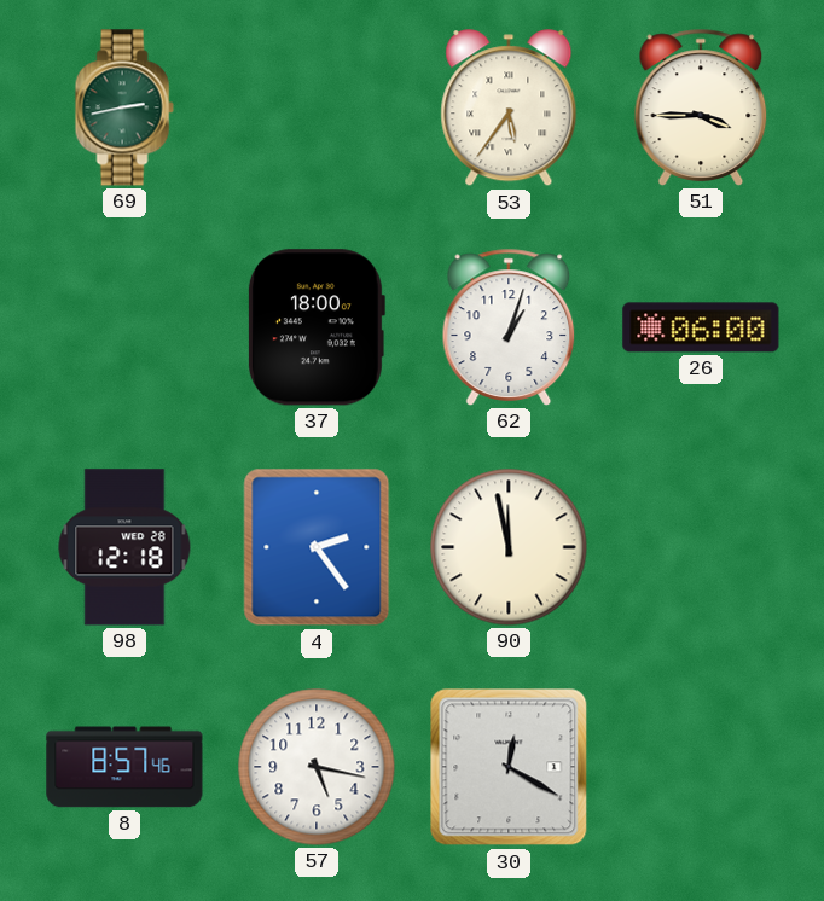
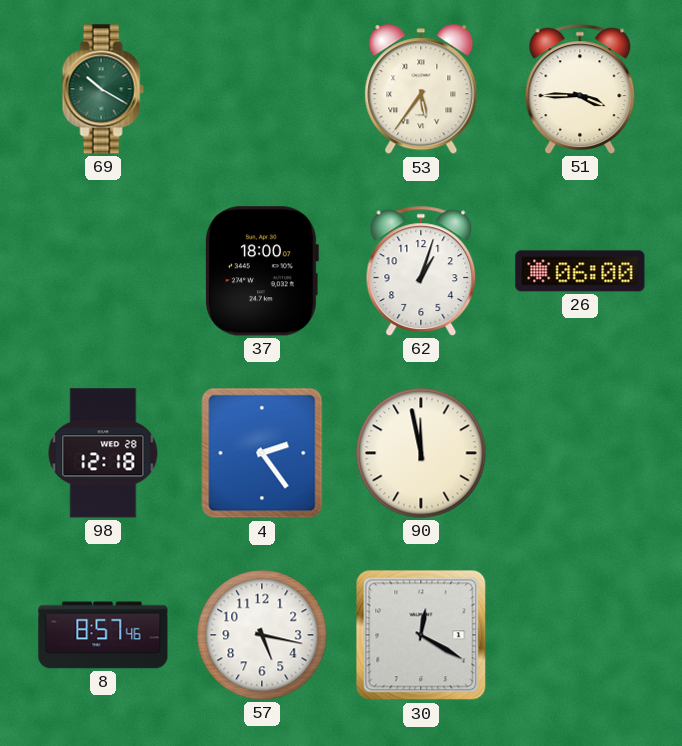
69: 2:43 -> 10:20 (103, 89)
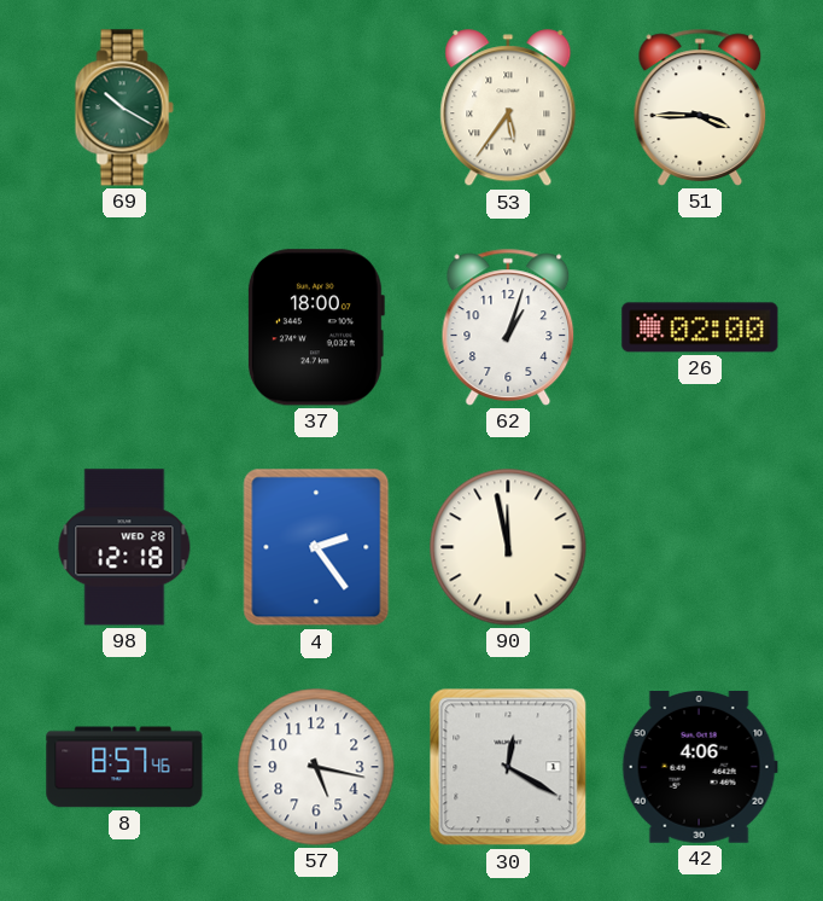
26: 06:00 -> 02:00 (700, 327)
42: none -> 4:06 (700, 768)
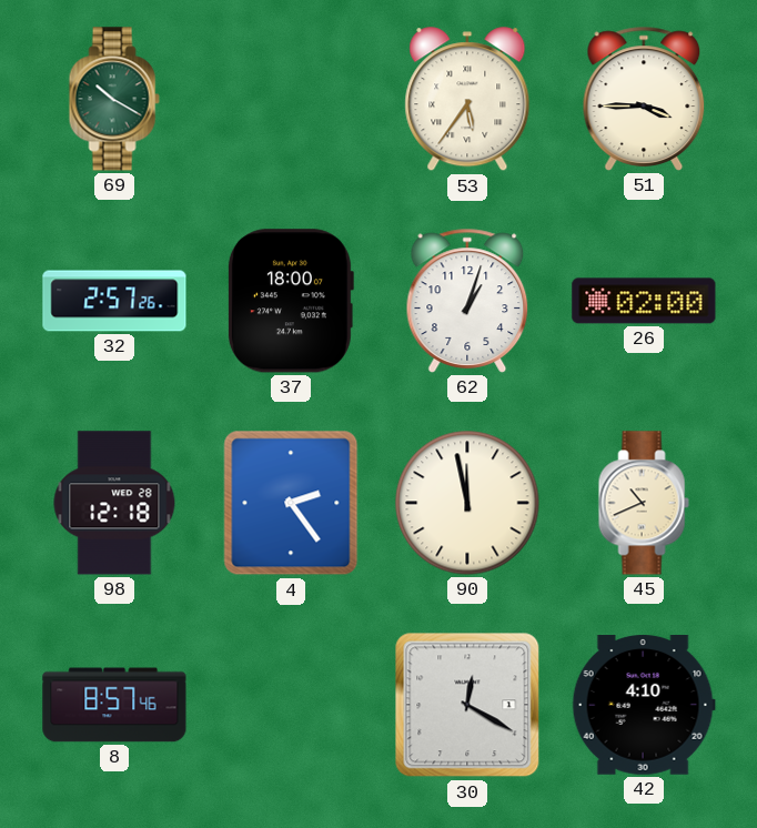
32: none -> 2:57 (114, 301)
45: none -> 10:41 (644, 503)
57: 5:17 -> none (316, 767)
42: 4:06 -> 4:10 (644, 706)
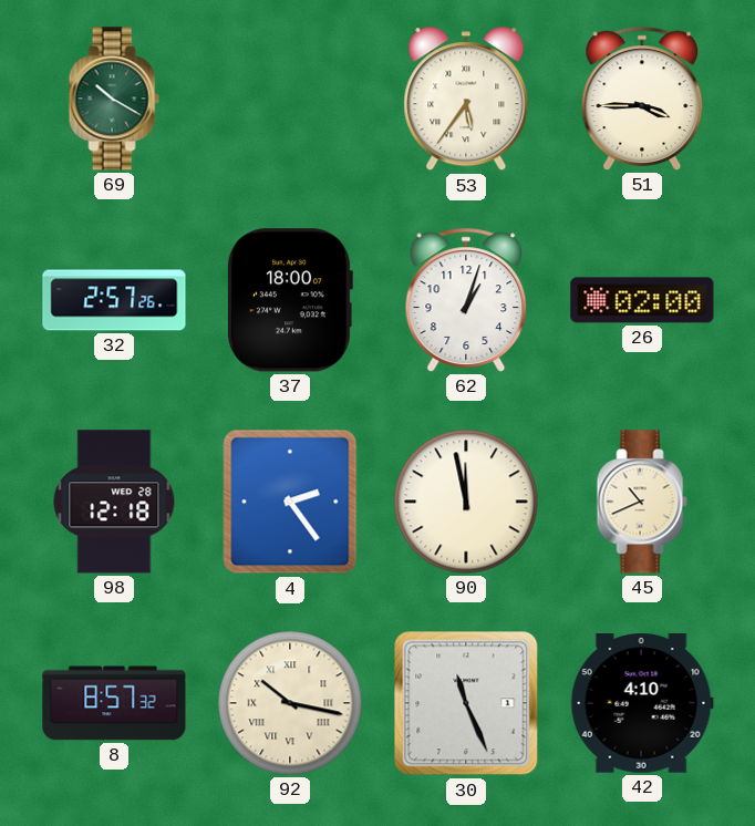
8: 8:57:46 -> 8:57:32 (114, 703)
92: none -> 10:17 (290, 703)
30: 12:20 -> 11:26 (466, 703)
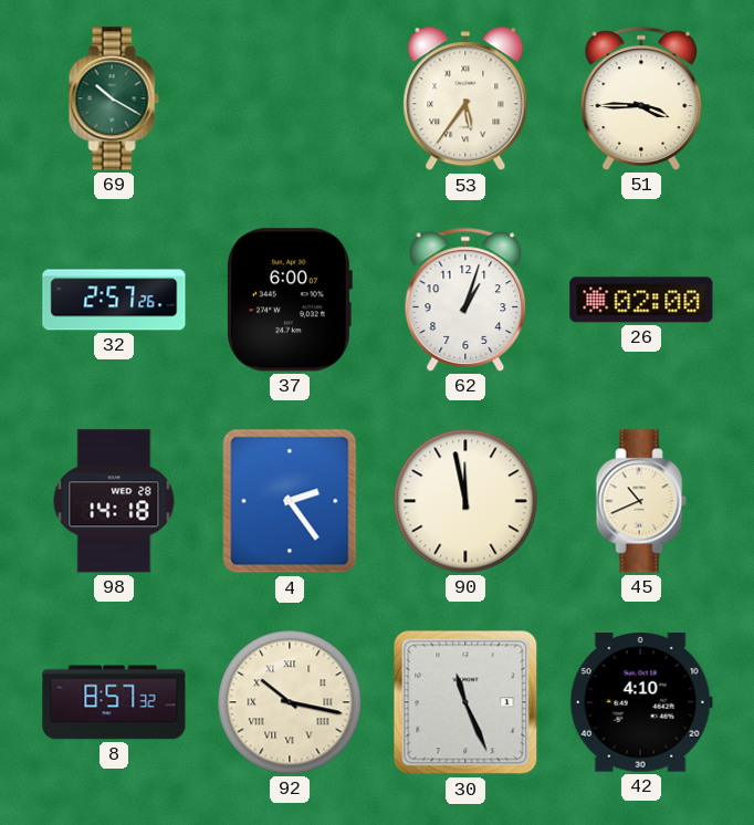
37: 18:00 -> 6:00 (289, 300)
98: 12:18 -> 14:18 (114, 501)
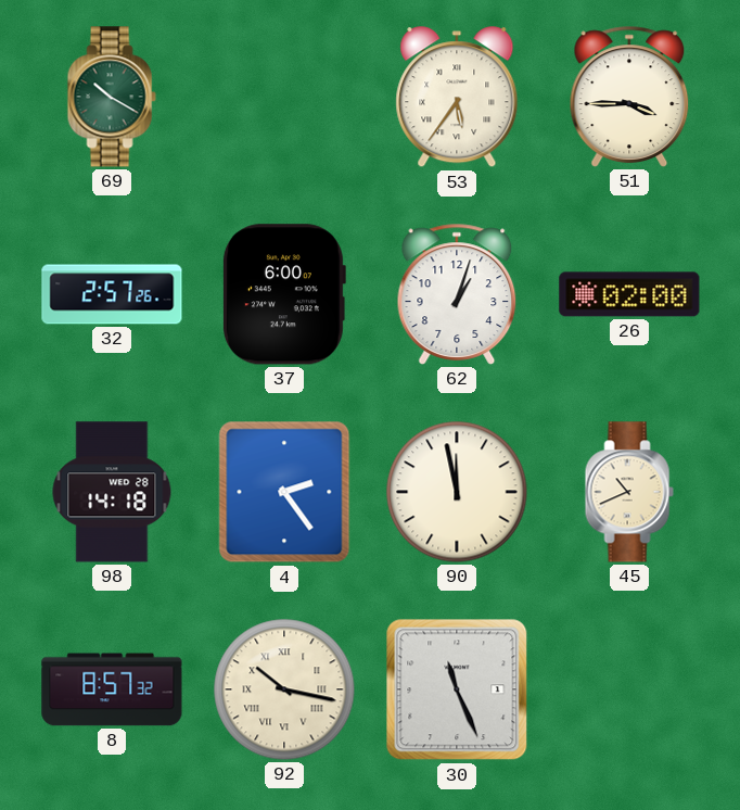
42: 4:10 -> none (641, 703)
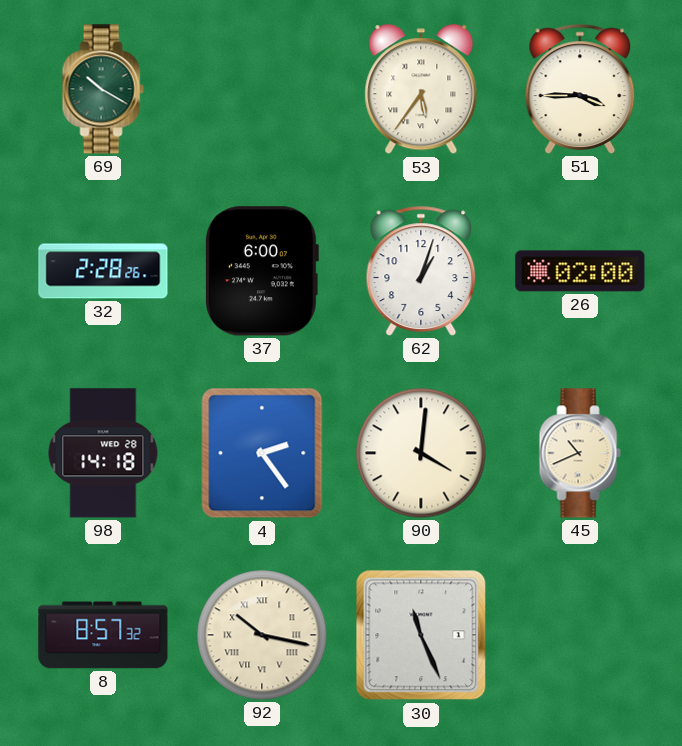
32: 2:57 -> 2:28 (103, 271)
90: 11:58 -> 4:01 (421, 453)
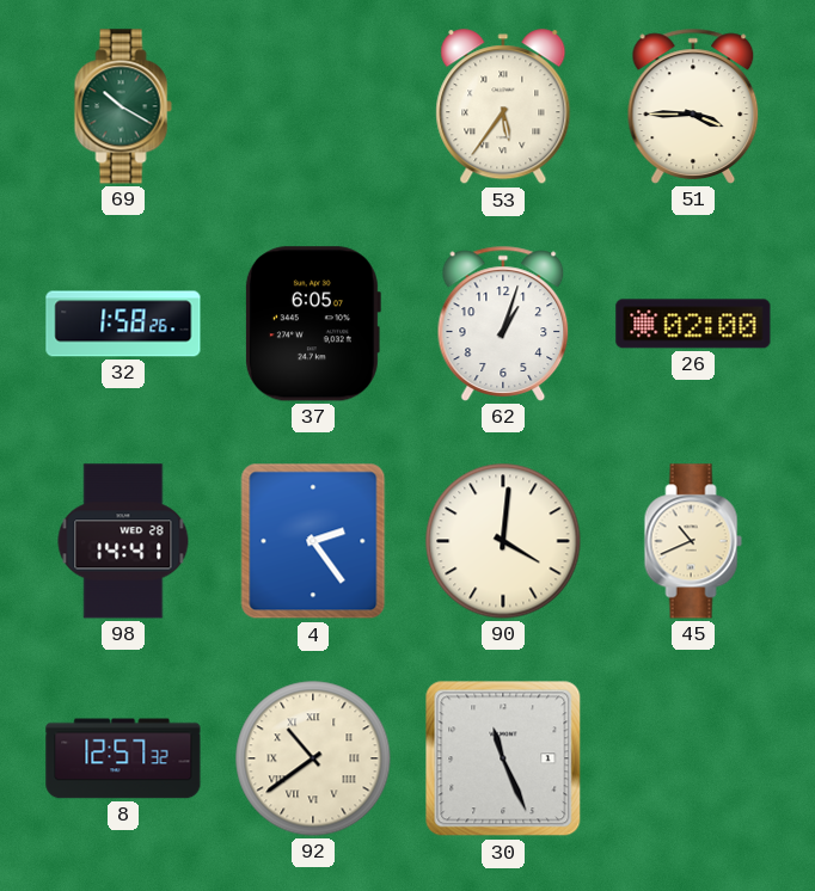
32: 2:28 -> 1:58 (123, 324)
37: 6:00 -> 6:05 (312, 324)
98: 14:18 -> 14:41 (123, 541)
8: 8:57 -> 12:57 (123, 758)
92: 10:17 -> 10:39 (313, 758)
